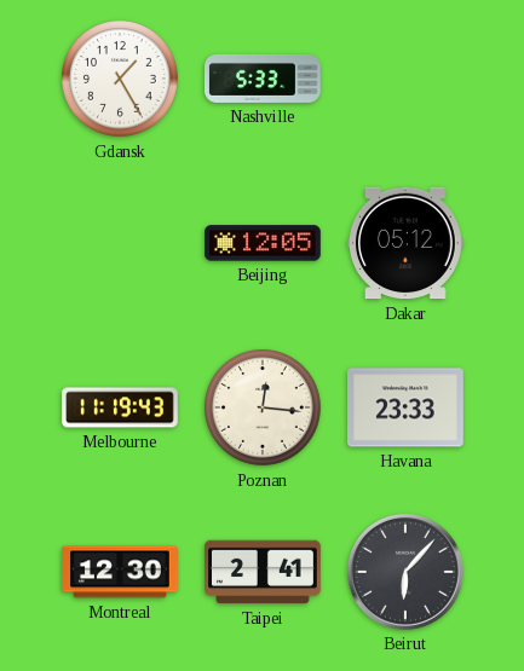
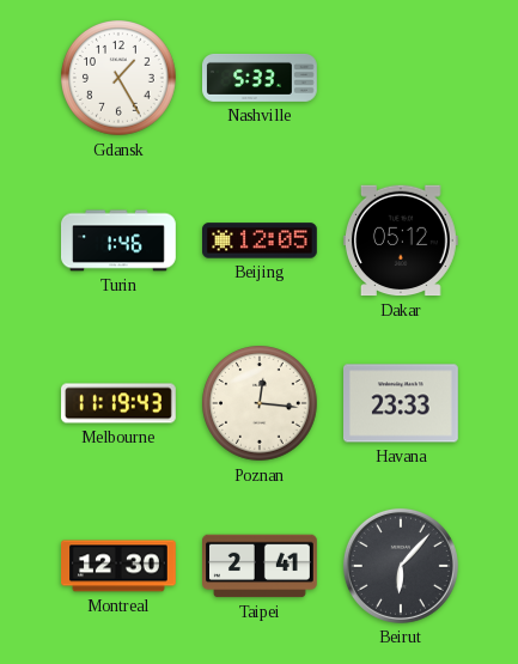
Turin: none -> 1:46 (120, 240)
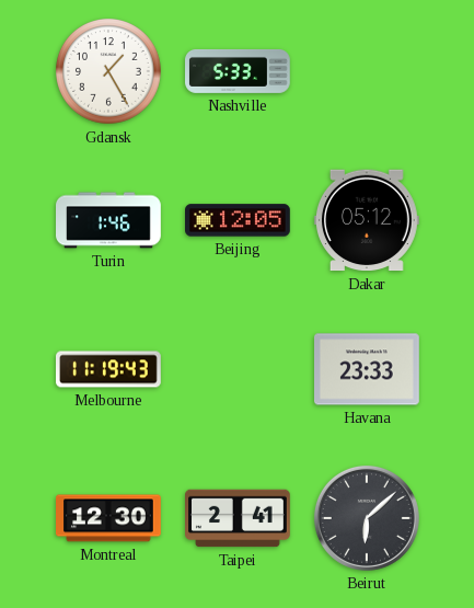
Poznan: 12:16 -> none (261, 404)
Beirut: 6:07 -> 6:08 (367, 518)
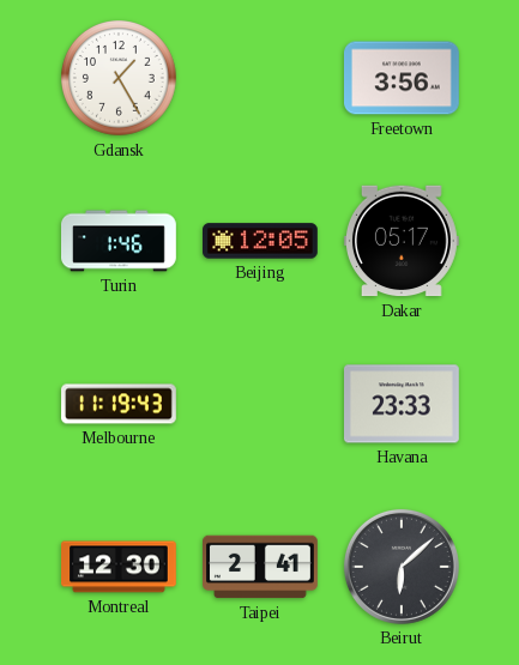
Nashville: 5:33 -> none (239, 71)
Freetown: none -> 3:56 (403, 78)
Dakar: 05:12 -> 05:17 (402, 241)
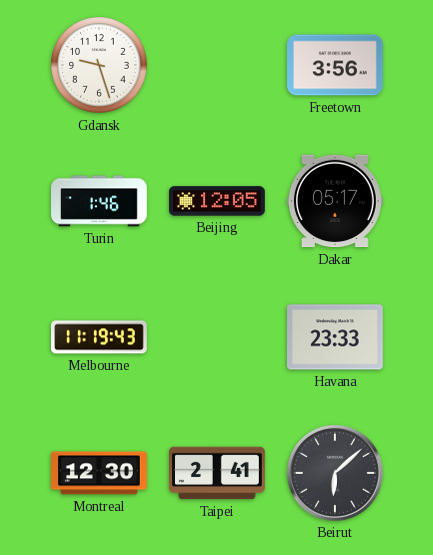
Gdansk: 1:25 -> 9:27 (100, 66)
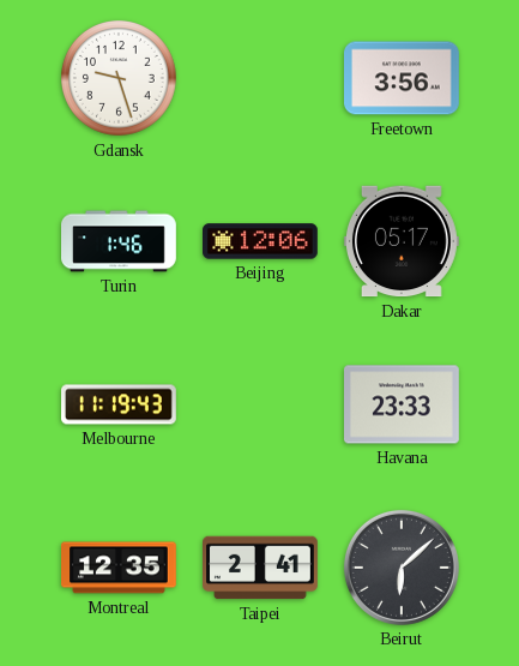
Beijing: 12:05 -> 12:06 (261, 241)
Montreal: 12:30 -> 12:35 (120, 568)
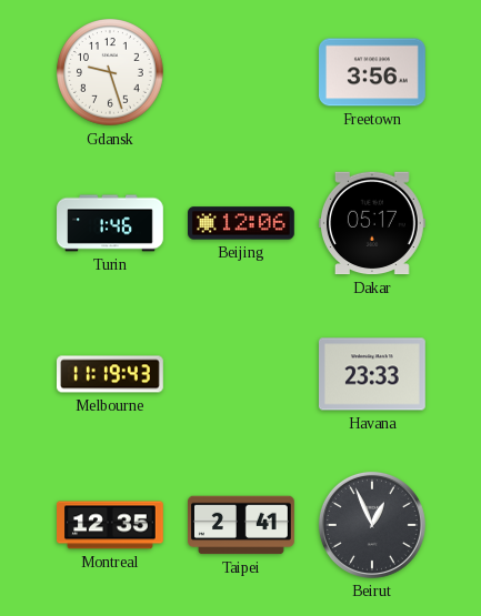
Beirut: 6:08 -> 12:56 (372, 525)
